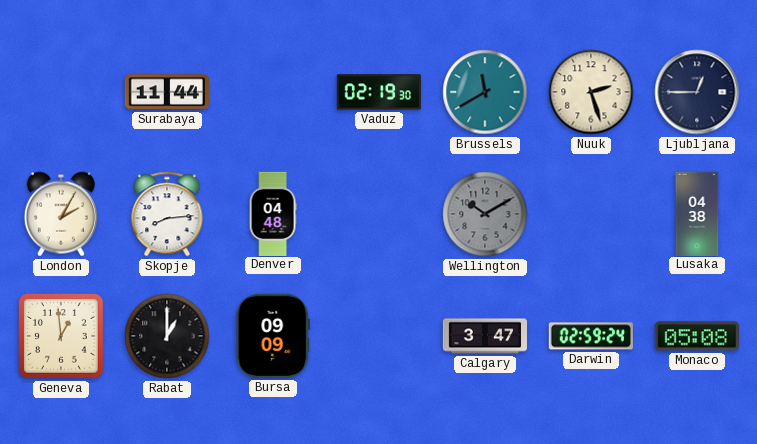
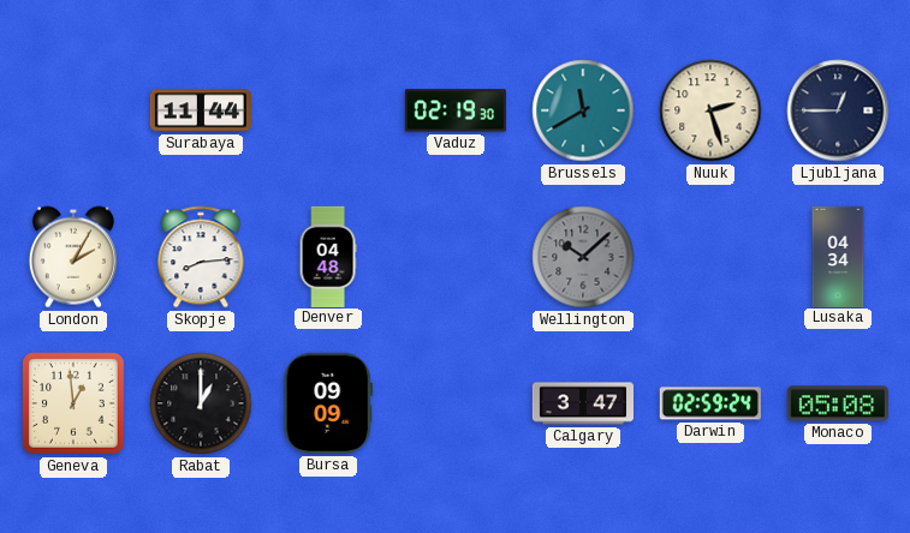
Wellington: 10:10 -> 10:08 (583, 257)
Lusaka: 04:38 -> 04:34 (838, 256)
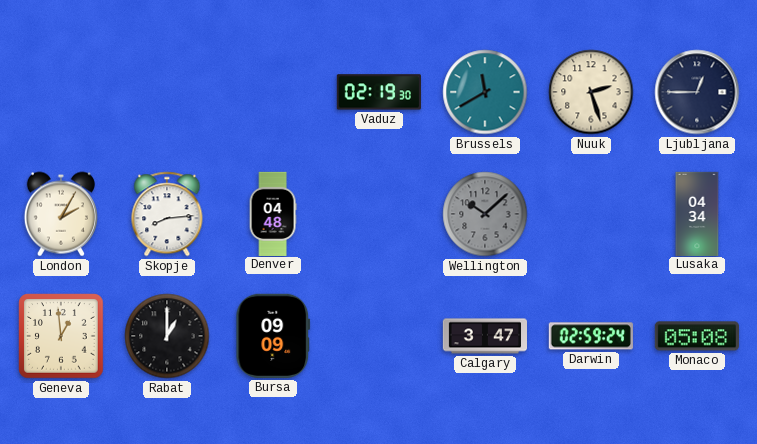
Surabaya: 11:44 -> none (200, 110)
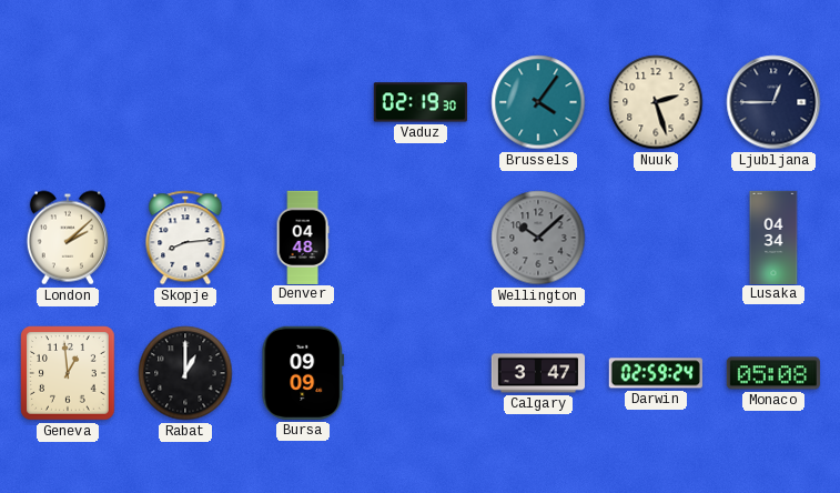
Brussels: 11:40 -> 4:06 (538, 102)
London: 2:05 -> 2:08 (68, 238)
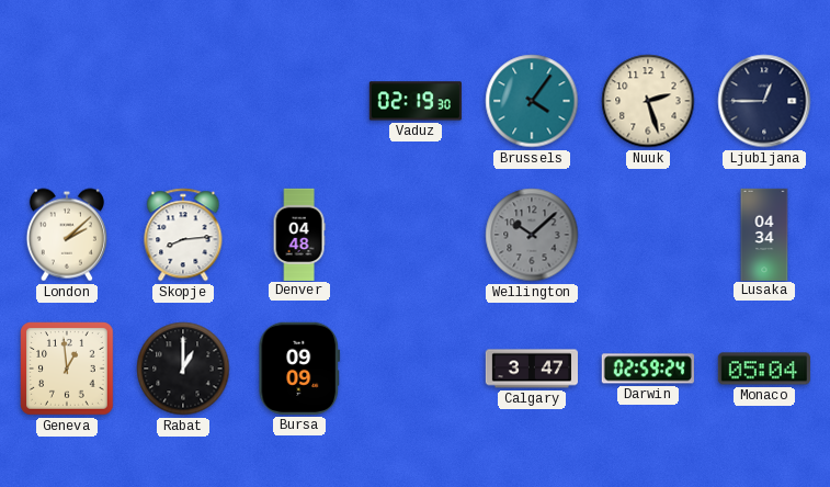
Monaco: 05:08 -> 05:04 (764, 369)
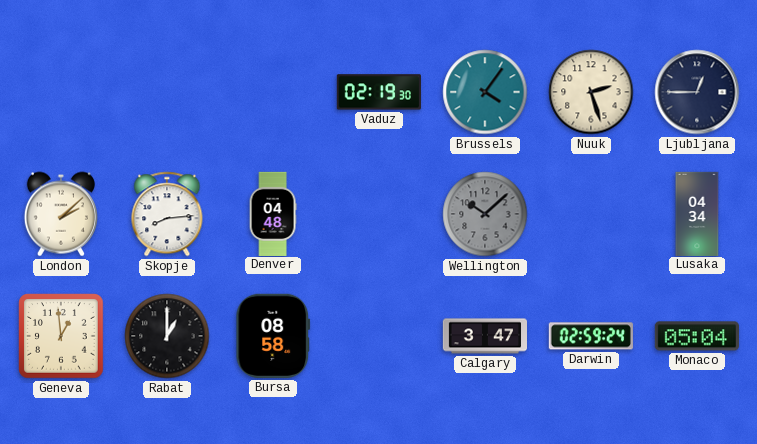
Bursa: 09:09 -> 08:58 (273, 336)
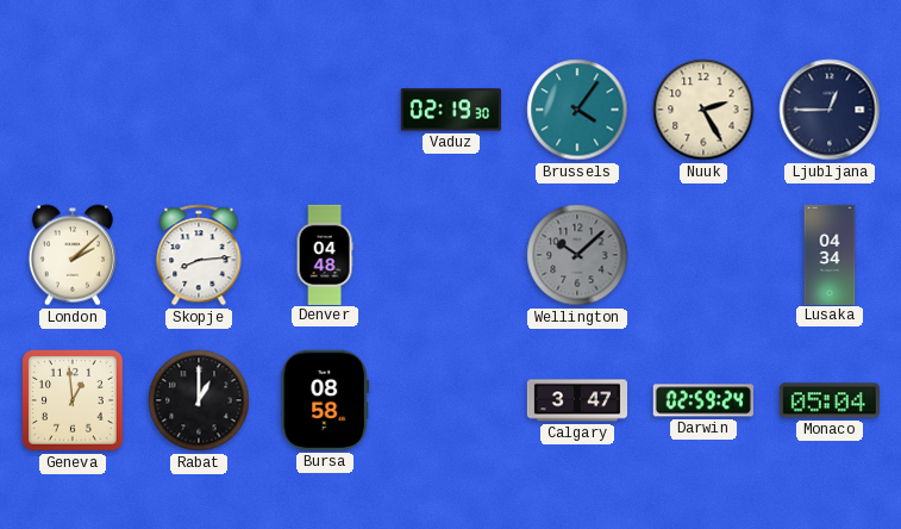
Nuuk: 2:27 -> 2:25 (703, 110)
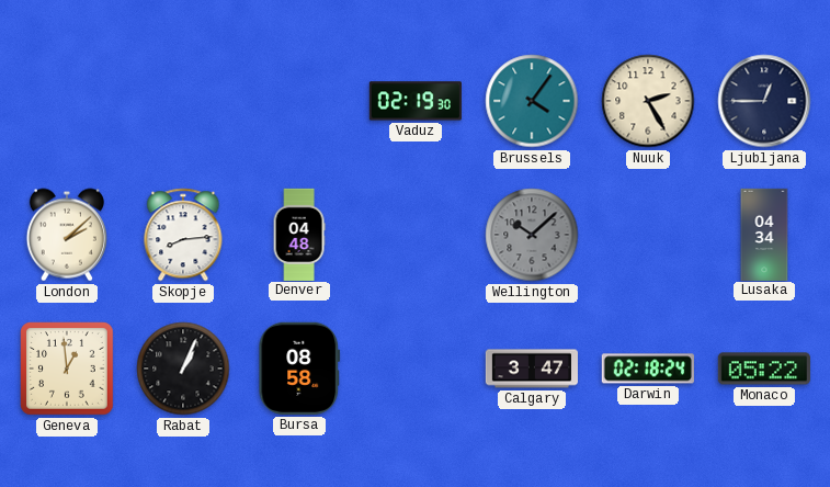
Rabat: 1:00 -> 1:04 (183, 369)
Darwin: 02:59 -> 02:18 (648, 369)
Monaco: 05:04 -> 05:22 (764, 369)
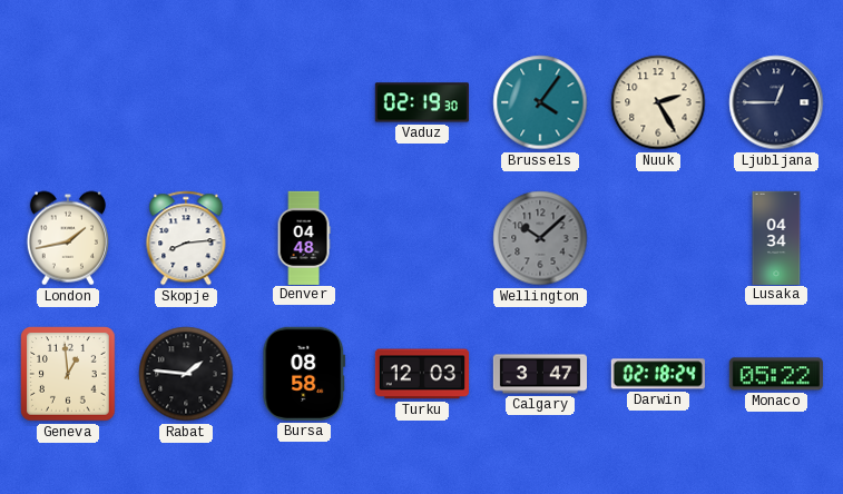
London: 2:08 -> 1:43 (68, 238)
Rabat: 1:04 -> 1:46 (186, 374)
Turku: none -> 12:03 (421, 374)
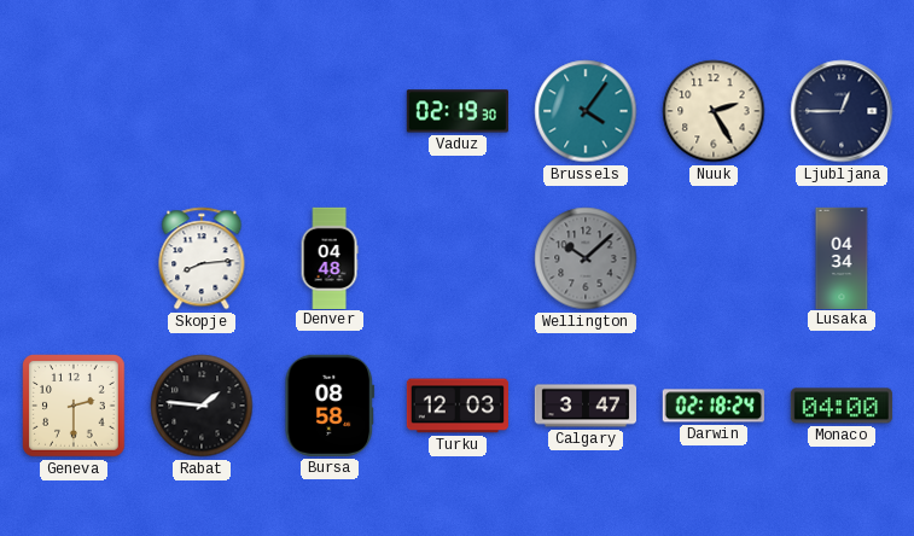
London: 1:43 -> none (68, 238)
Geneva: 12:59 -> 2:30 (74, 406)
Monaco: 05:22 -> 04:00 (842, 406)
